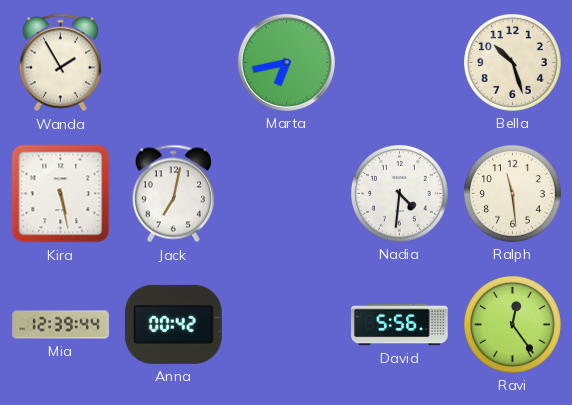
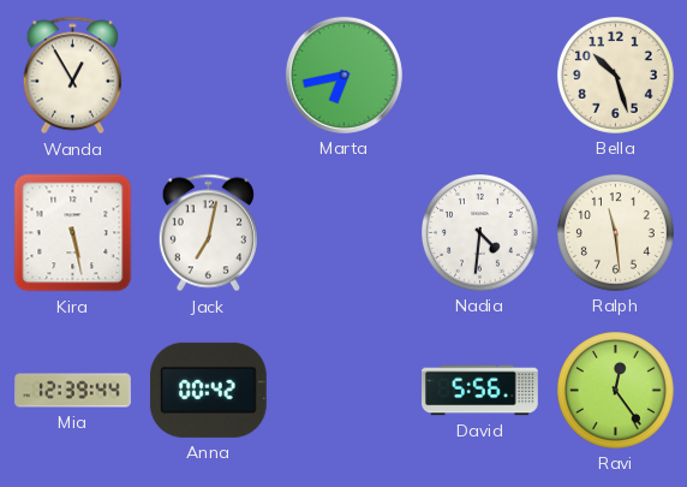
Wanda: 1:55 -> 12:55 (72, 76)
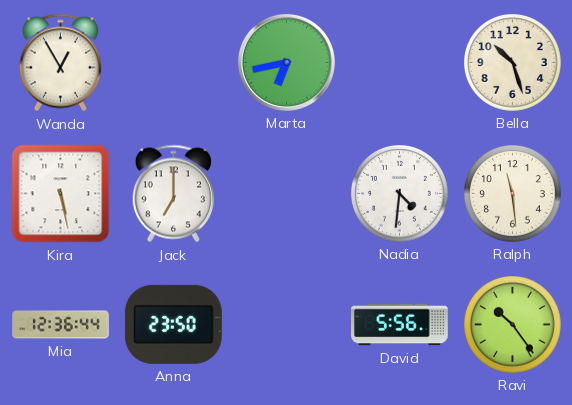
Jack: 7:02 -> 7:00 (173, 194)
Mia: 12:39 -> 12:36 (61, 325)
Anna: 00:42 -> 23:50 (173, 324)
Ravi: 12:24 -> 10:24 (513, 325)
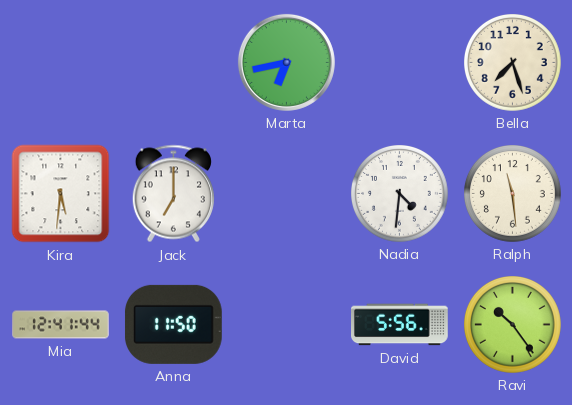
Wanda: 12:55 -> none (60, 63)
Bella: 10:27 -> 7:27 (513, 63)
Kira: 5:28 -> 5:31 (61, 194)
Mia: 12:36 -> 12:41 (61, 325)
Anna: 23:50 -> 11:50 (173, 324)
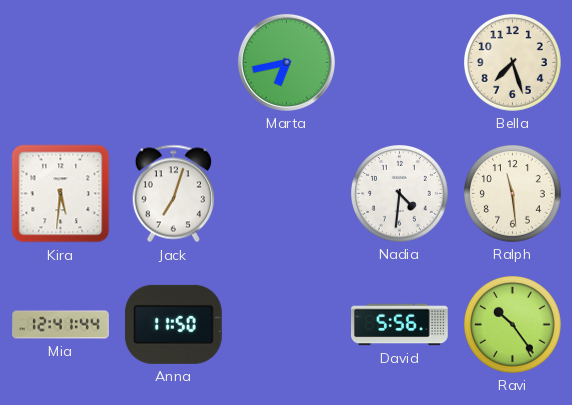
Jack: 7:00 -> 7:03 (173, 194)
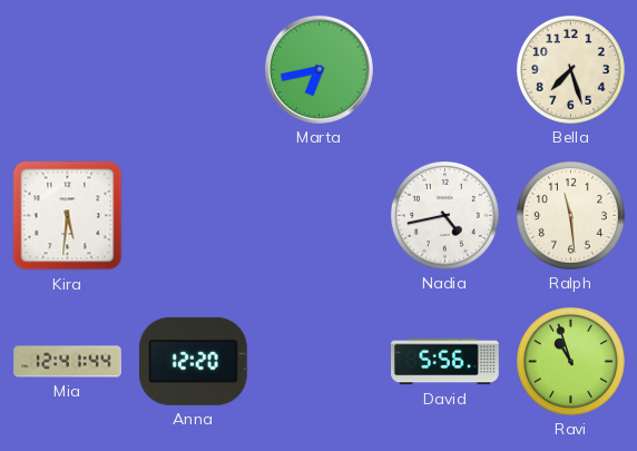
Jack: 7:03 -> none (173, 194)
Nadia: 4:31 -> 4:43 (445, 216)
Anna: 11:50 -> 12:20 (193, 361)
Ravi: 10:24 -> 10:57 (571, 362)
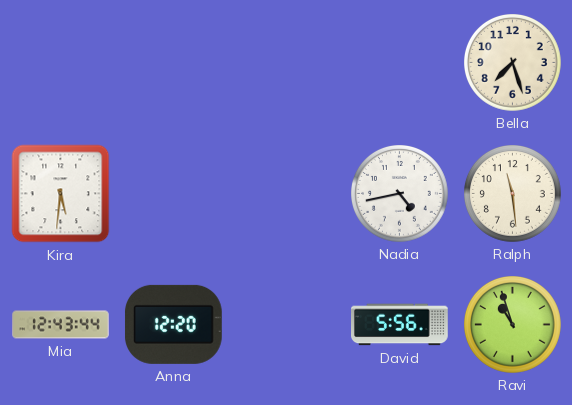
Marta: 6:43 -> none (318, 69)
Mia: 12:41 -> 12:43 (61, 325)
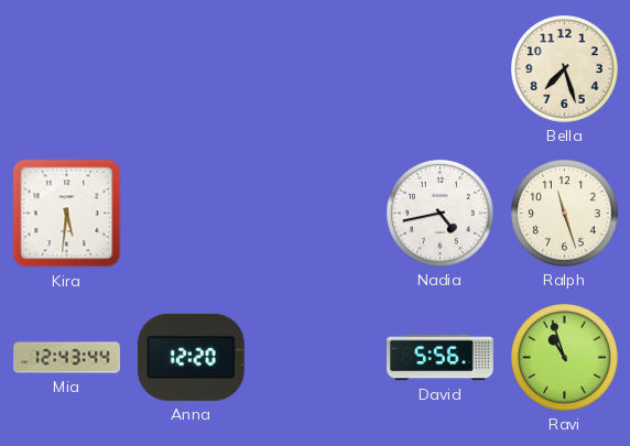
Ralph: 11:29 -> 11:27 (565, 214)
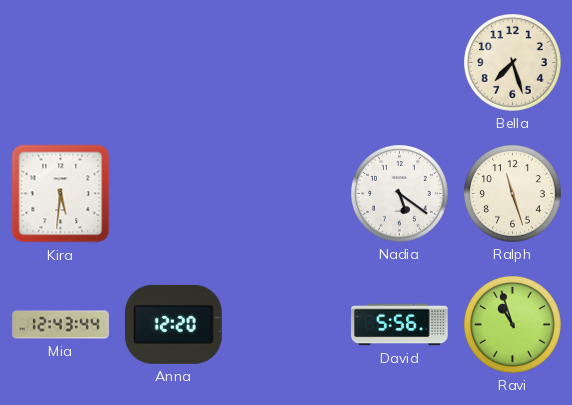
Nadia: 4:43 -> 5:21 (400, 194)
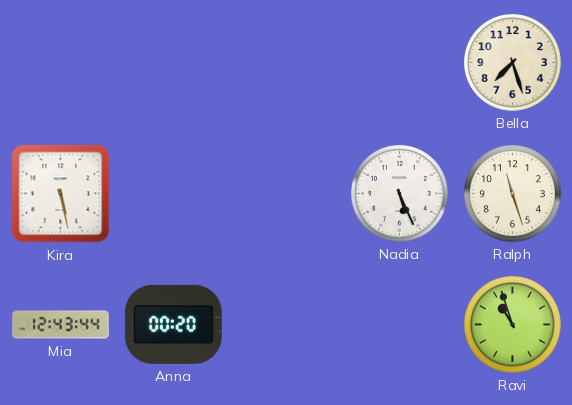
Kira: 5:31 -> 5:28 (61, 194)
Nadia: 5:21 -> 5:26 (400, 194)
Anna: 12:20 -> 00:20 (173, 324)
David: 5:56 -> none (400, 325)
